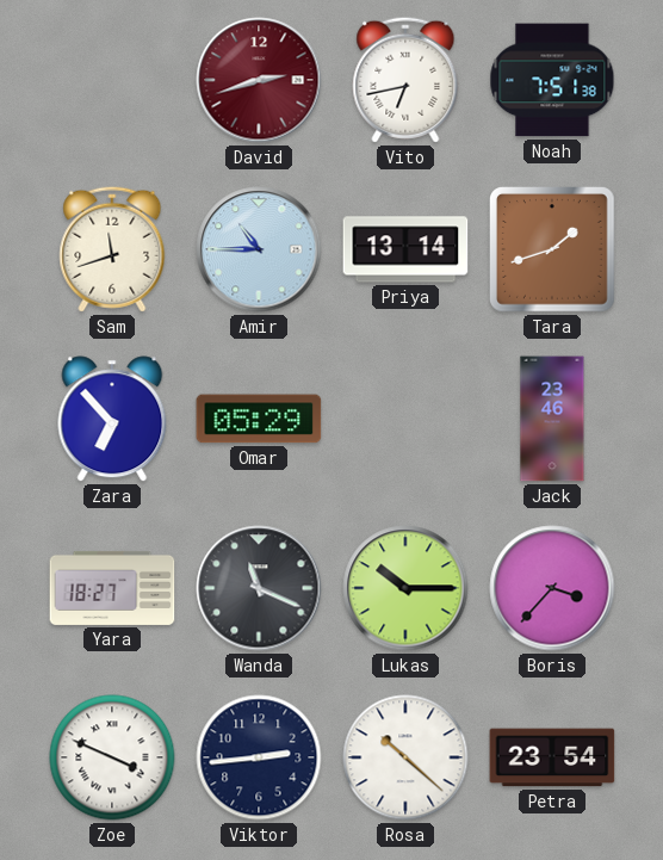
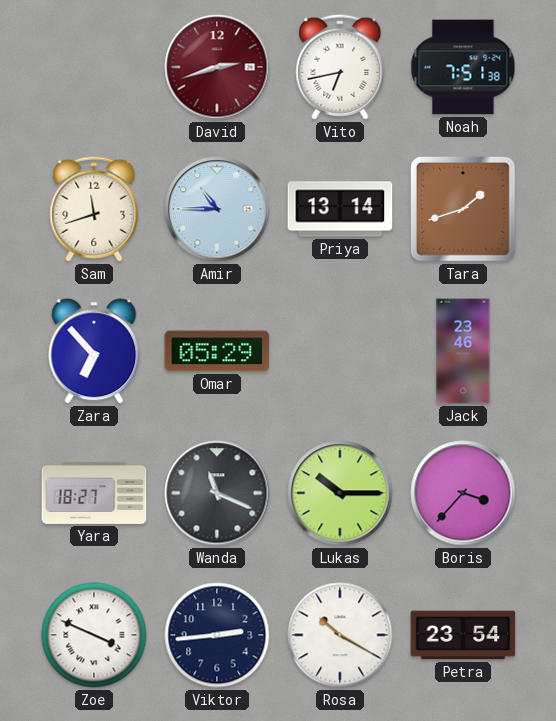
Rosa: 10:22 -> 10:20 (340, 635)
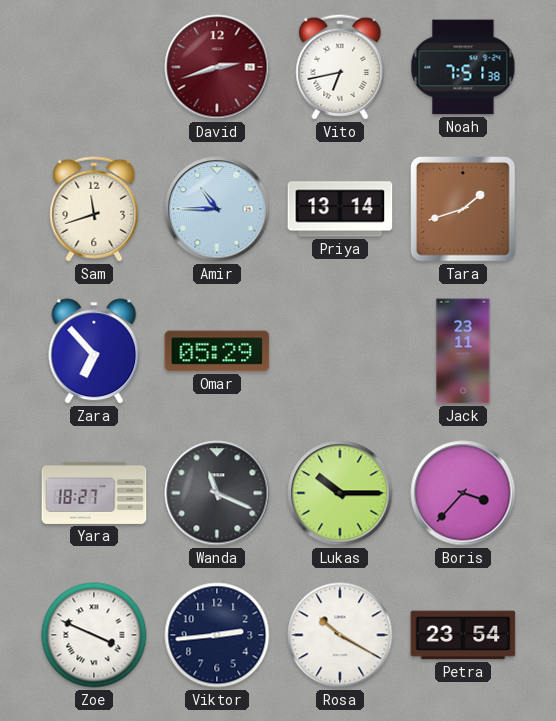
Jack: 23:46 -> 23:11 (463, 351)
